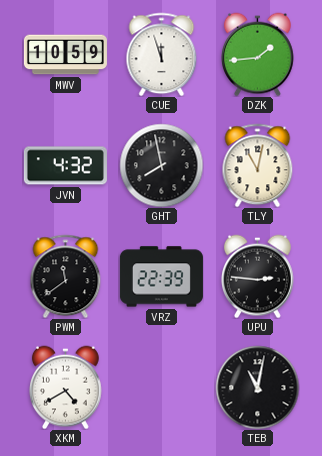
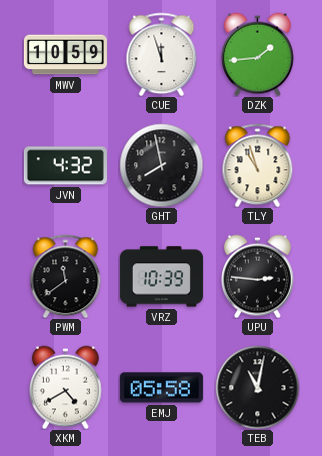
TLY: 11:02 -> 10:57 (258, 165)
VRZ: 22:39 -> 10:39 (161, 277)
EMJ: none -> 05:58 (161, 388)
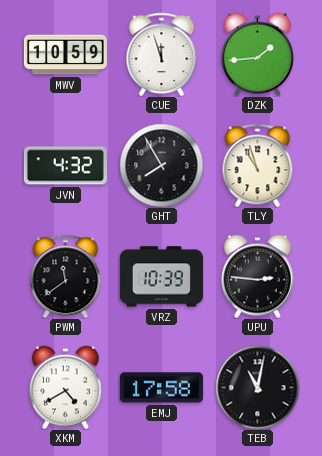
GHT: 7:58 -> 7:55 (161, 165)
EMJ: 05:58 -> 17:58 (161, 388)
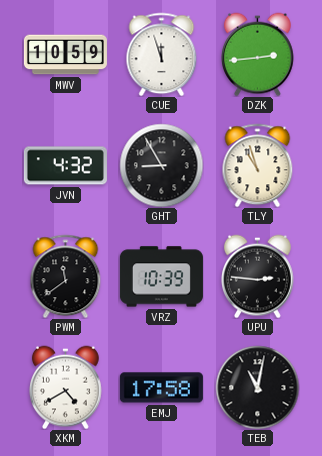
DZK: 1:44 -> 2:44 (258, 54)
GHT: 7:55 -> 8:55 (161, 165)
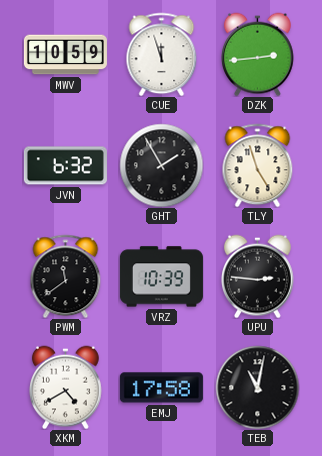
JVN: 4:32 -> 6:32 (65, 166)
GHT: 8:55 -> 1:55 (161, 165)
TLY: 10:57 -> 4:57 (258, 165)
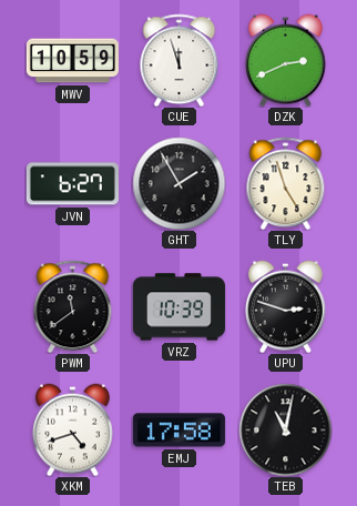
DZK: 2:44 -> 2:41 (286, 60)
JVN: 6:32 -> 6:27 (72, 184)
UPU: 2:46 -> 2:48 (286, 306)
XKM: 4:40 -> 4:42 (73, 429)
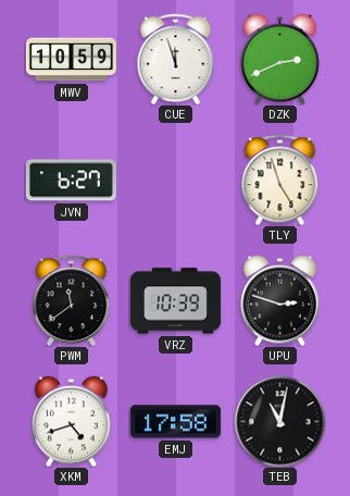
GHT: 1:55 -> none (178, 183)
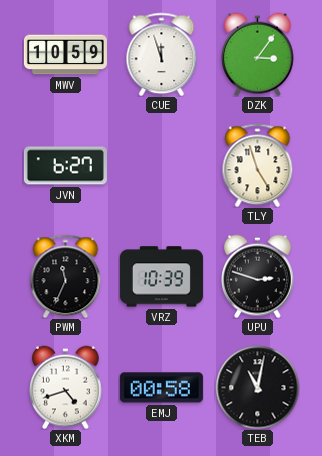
DZK: 2:41 -> 3:06 (258, 54)
PWM: 11:39 -> 11:34 (66, 276)
EMJ: 17:58 -> 00:58 (161, 388)
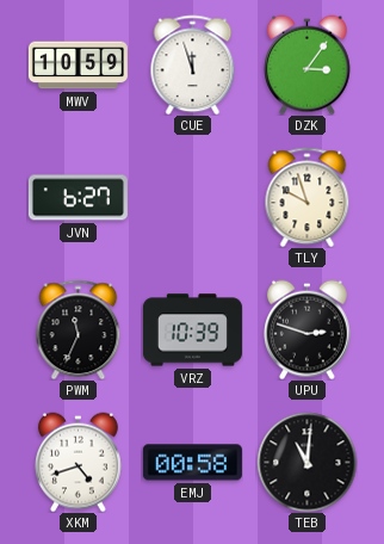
TLY: 4:57 -> 9:57 (308, 197)
TEB: 11:02 -> 11:01 (306, 462)
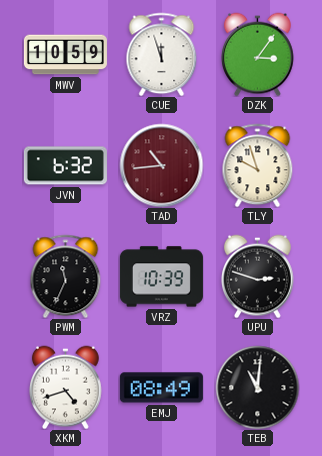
JVN: 6:27 -> 6:32 (65, 166)
TAD: none -> 10:44 (161, 165)
EMJ: 00:58 -> 08:49 (161, 388)
